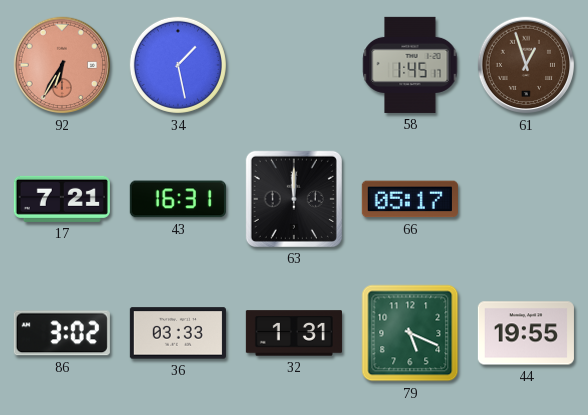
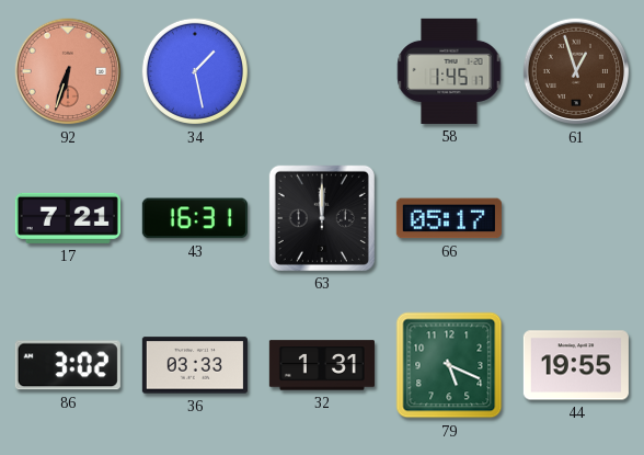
92: 6:35 -> 6:33 (68, 71)
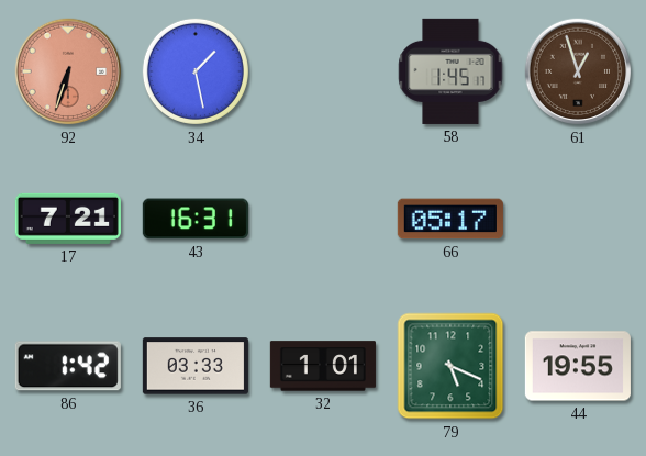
63: 12:00 -> none (322, 218)
86: 3:02 -> 1:42 (68, 366)
32: 1:31 -> 1:01 (323, 366)
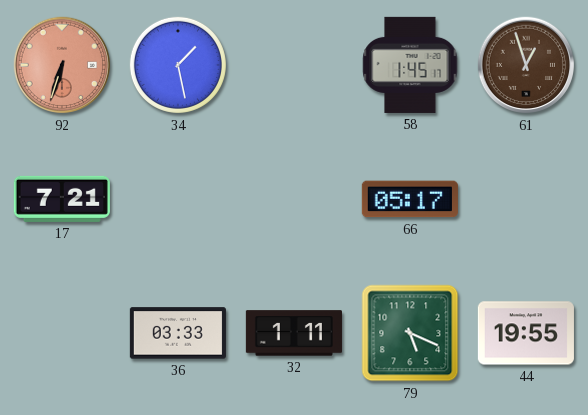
43: 16:31 -> none (196, 219)
86: 1:42 -> none (68, 366)
32: 1:01 -> 1:11 (294, 333)
